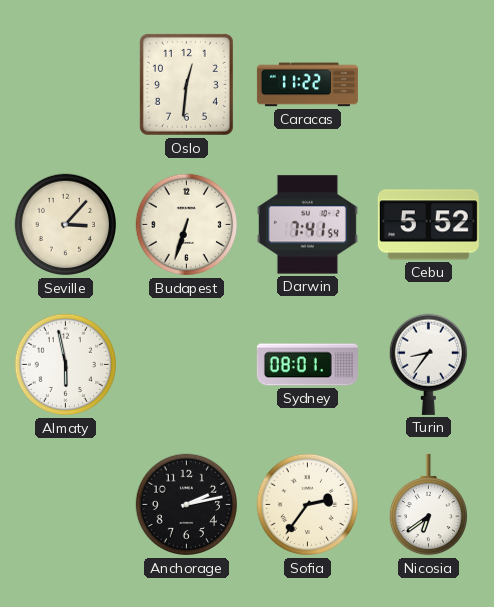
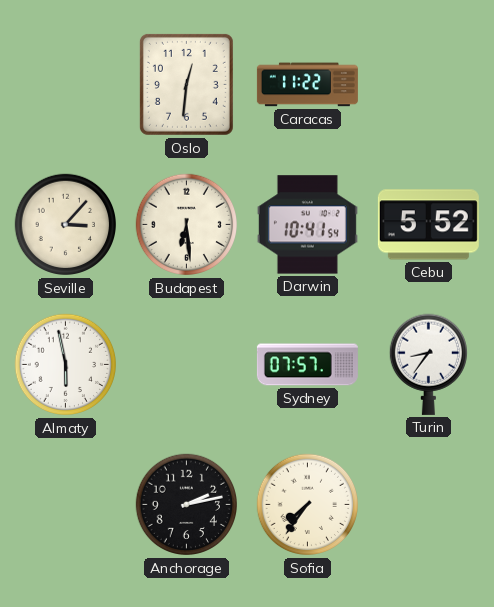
Budapest: 6:33 -> 6:29 (186, 225)
Darwin: 7:41 -> 10:41 (307, 225)
Sydney: 08:01 -> 07:57 (307, 365)
Sofia: 2:36 -> 7:36 (307, 505)
Nicosia: 6:39 -> none (428, 505)
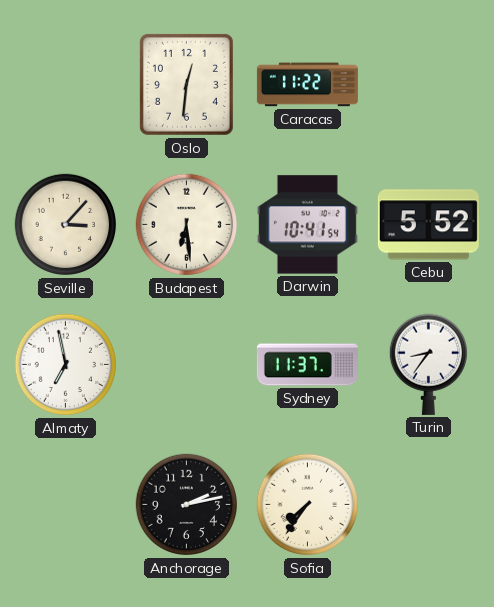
Almaty: 5:58 -> 6:58 (65, 365)
Sydney: 07:57 -> 11:37 (307, 365)
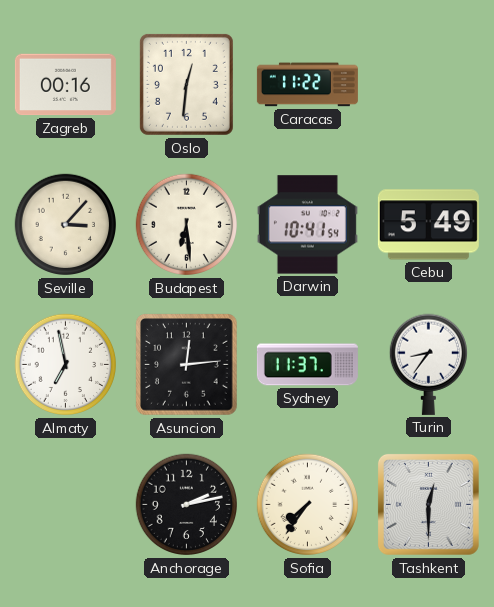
Zagreb: none -> 00:16 (65, 85)
Cebu: 5:52 -> 5:49 (428, 225)
Asuncion: none -> 12:14 (187, 365)
Tashkent: none -> 12:30 (428, 504)
